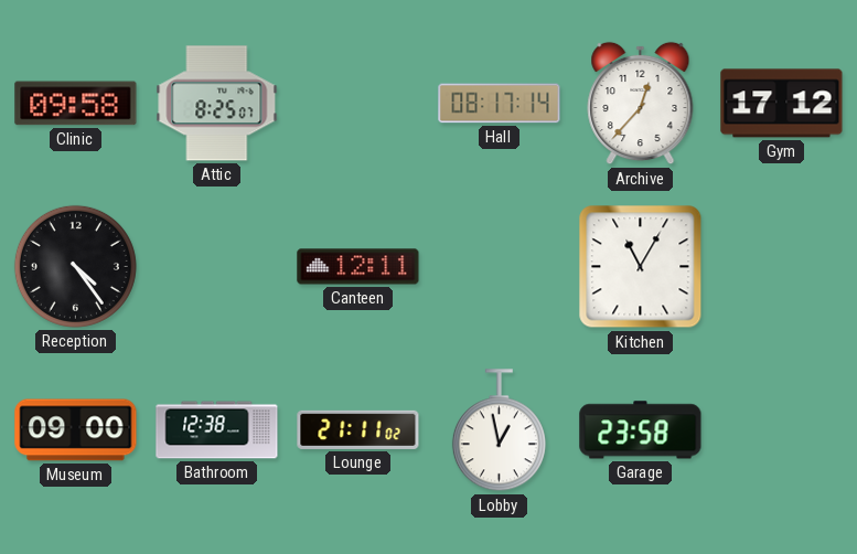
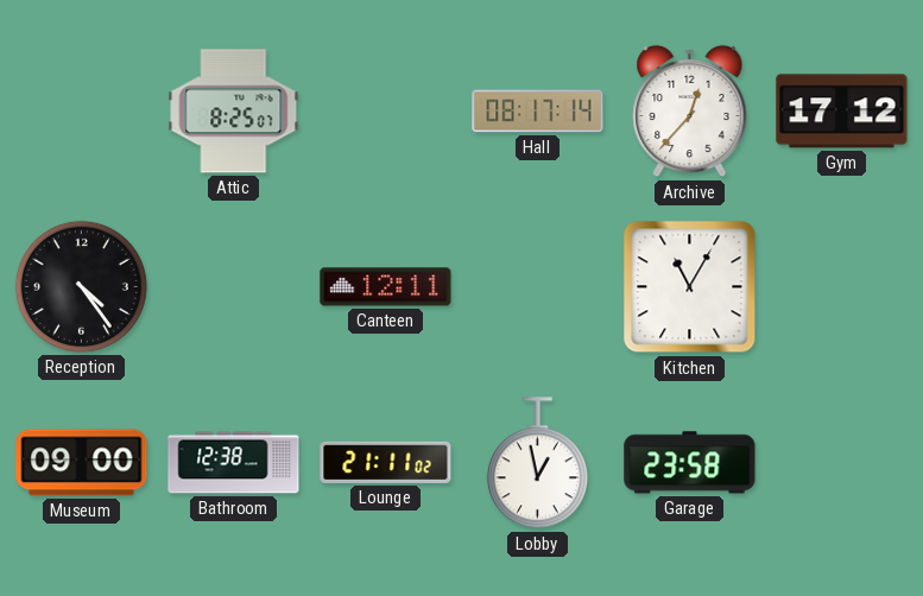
Clinic: 09:58 -> none (76, 104)
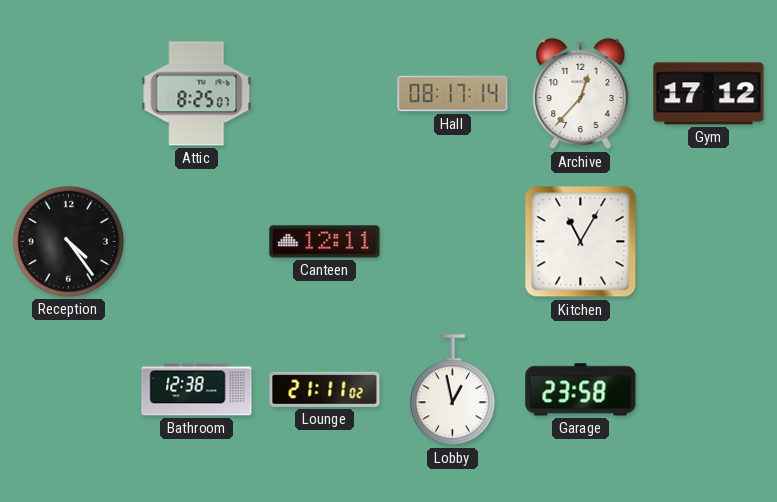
Museum: 09:00 -> none (82, 463)
